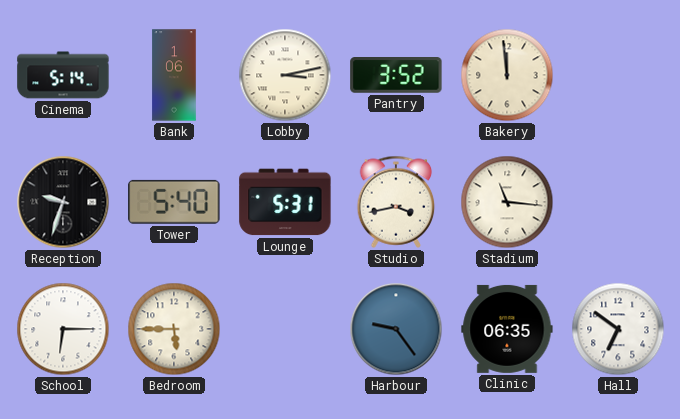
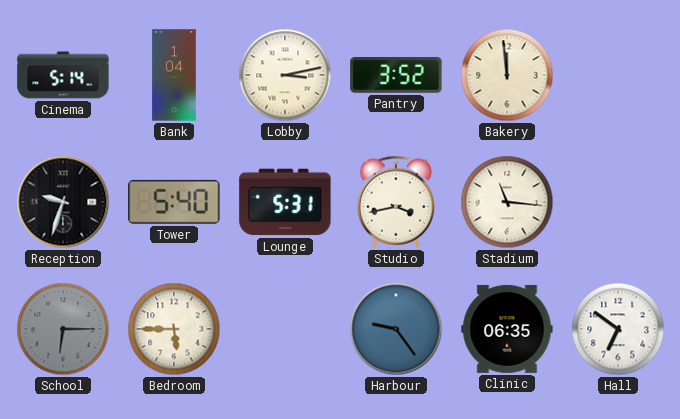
Bank: 1:06 -> 1:04 (174, 75)
School dial: white -> grey (63, 329)
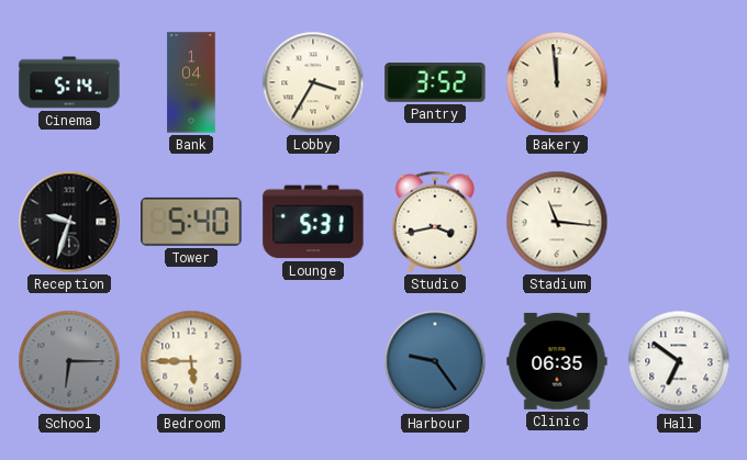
Lobby: 3:13 -> 3:35 (313, 82)
